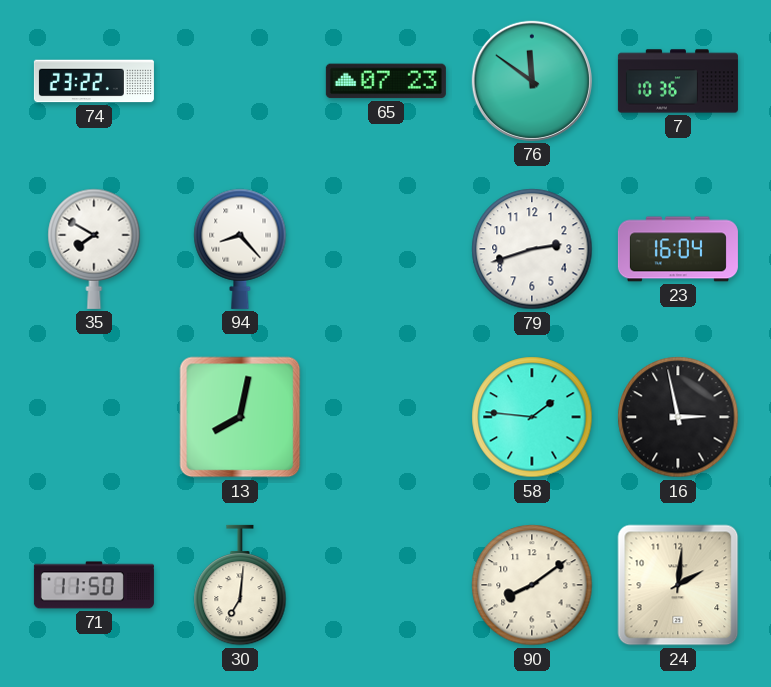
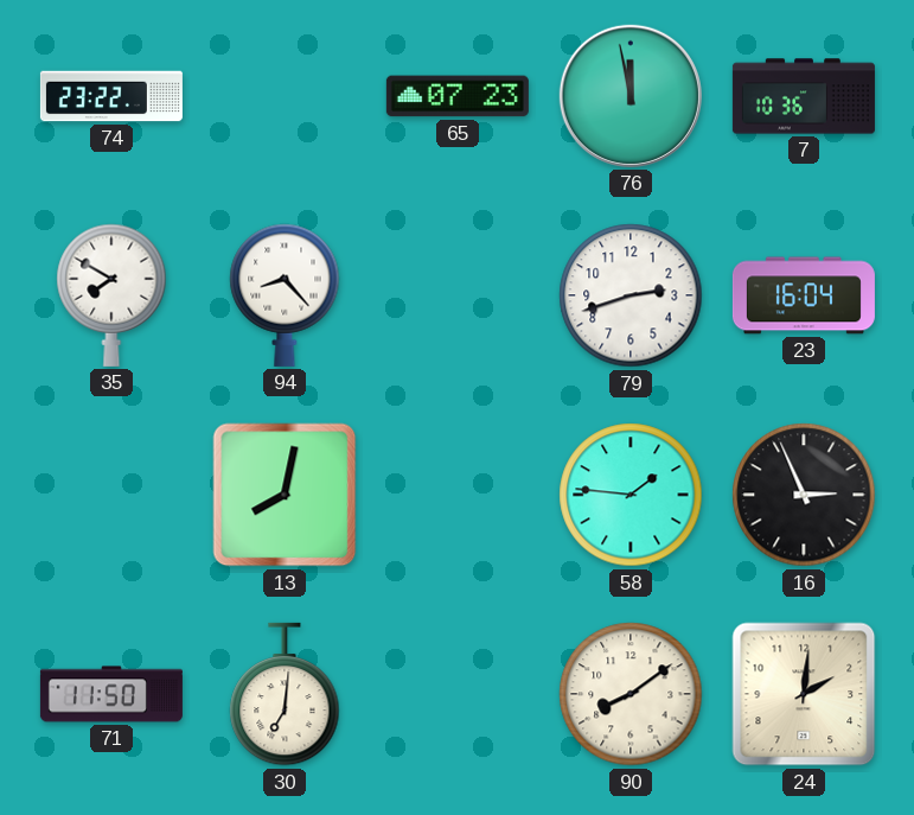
76: 11:51 -> 11:58 (631, 96)
16: 2:58 -> 2:56 (804, 495)
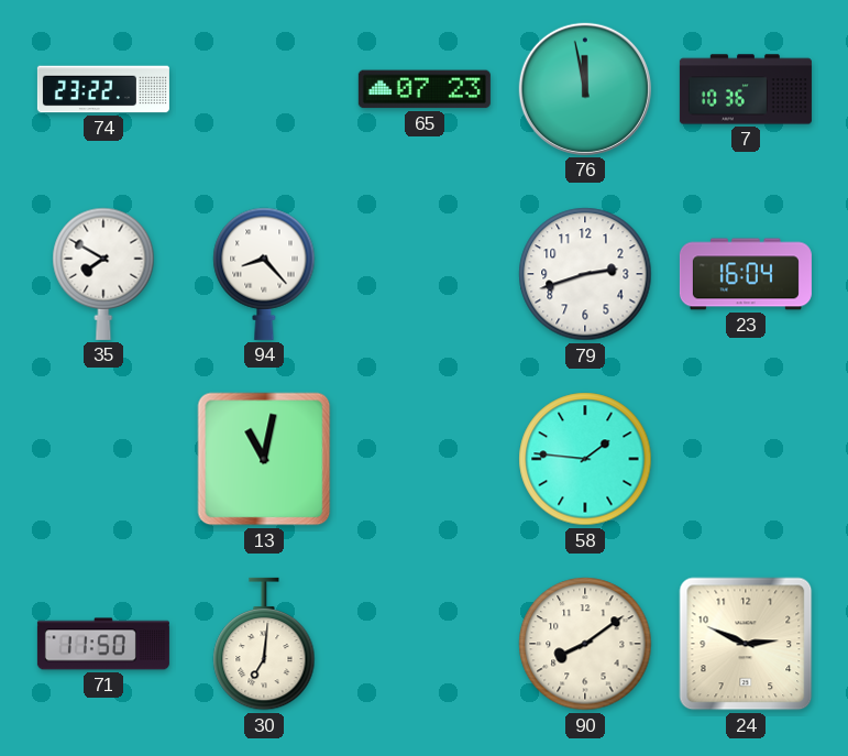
13: 8:02 -> 11:02 (264, 459)
16: 2:56 -> none (804, 495)
24: 2:01 -> 2:49 (746, 644)
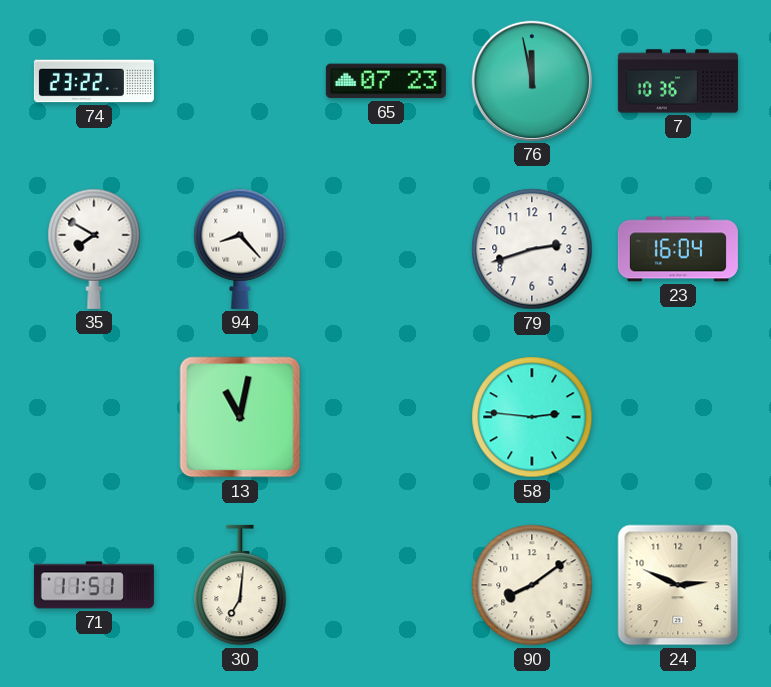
58: 1:46 -> 2:46 (532, 417)
71: 11:50 -> 11:51 (94, 585)
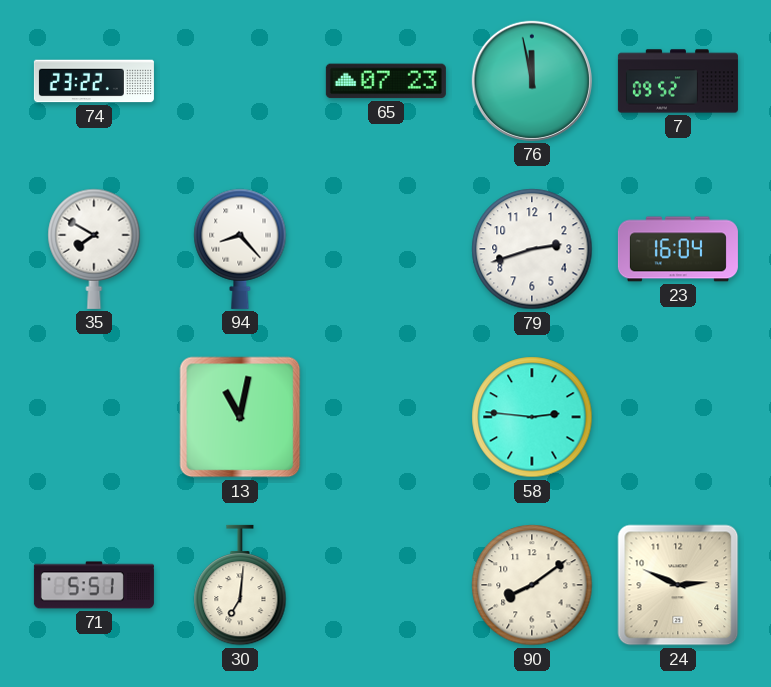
7: 10:36 -> 09:52 (678, 81)
71: 11:51 -> 5:51 (94, 585)
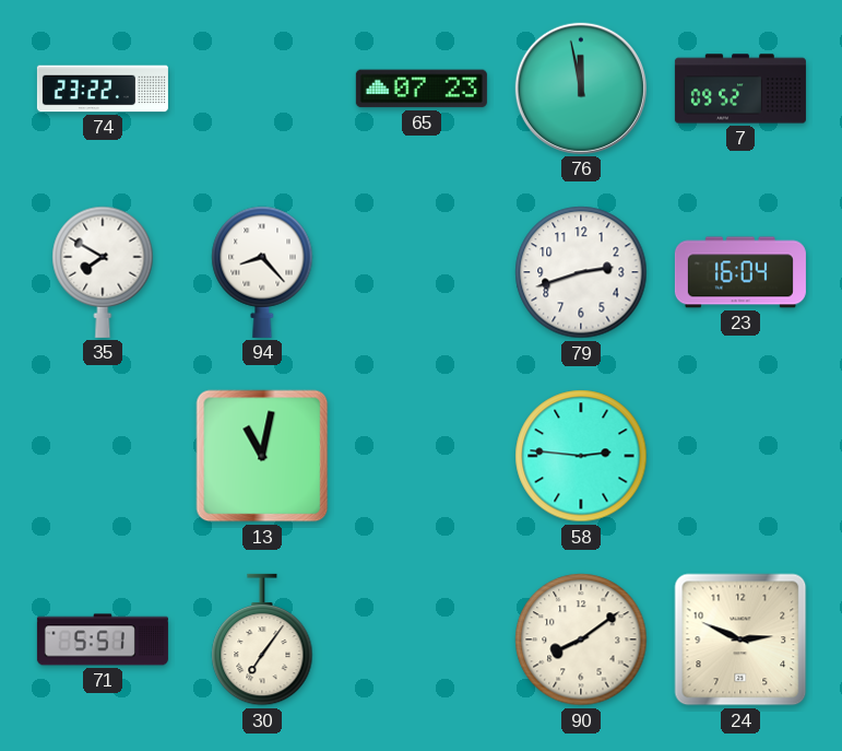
30: 7:01 -> 7:06 (262, 639)
